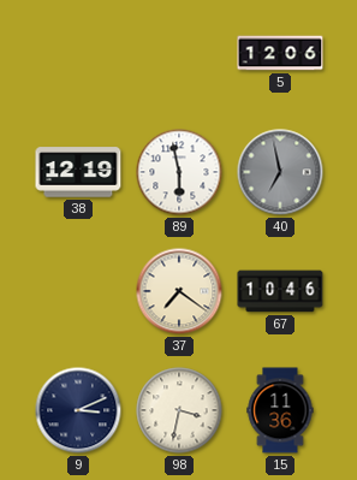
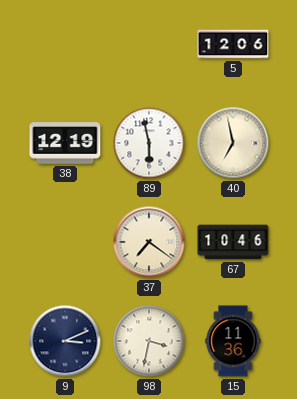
40 dial: grey -> cream (233, 143)
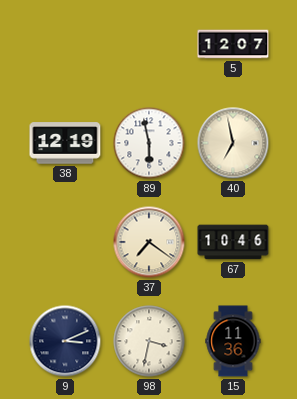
5: 12:06 -> 12:07 (233, 44)
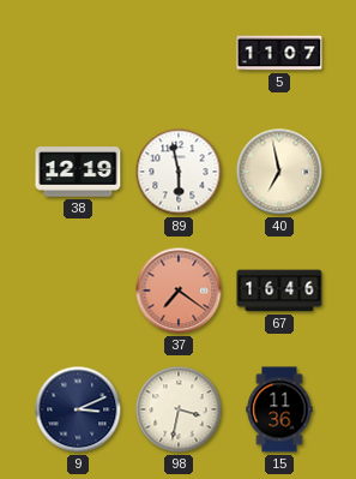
5: 12:07 -> 11:07 (279, 53)
37 dial: cream -> salmon (179, 291)
67: 10:46 -> 16:46 (279, 291)
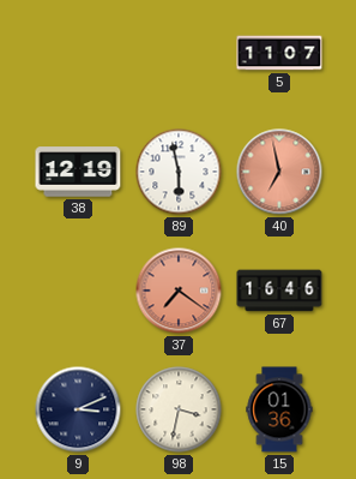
40 dial: cream -> salmon (279, 172)
15: 11:36 -> 01:36 (279, 409)
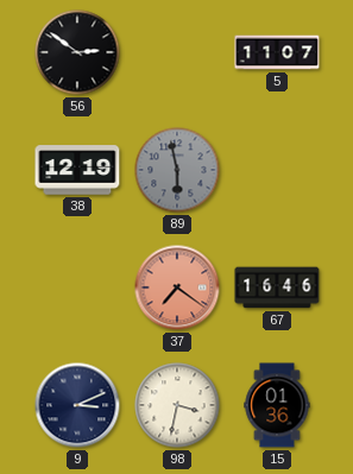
56: none -> 2:51 (77, 52)
89 dial: white -> grey (177, 170)
40: 6:58 -> none (279, 172)
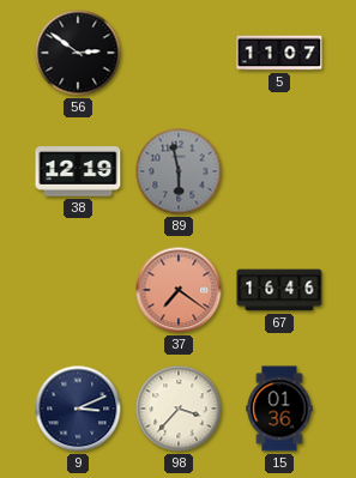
98: 3:32 -> 3:37 (179, 409)
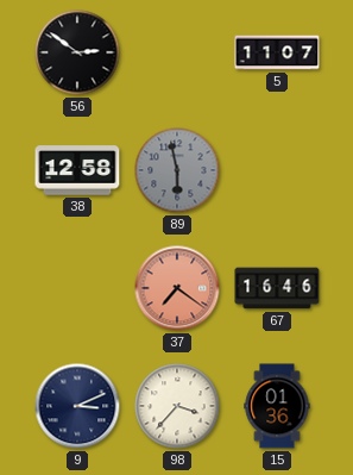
38: 12:19 -> 12:58 (77, 170)
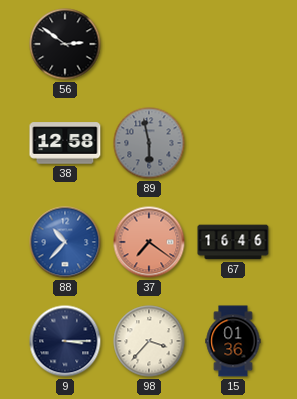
5: 11:07 -> none (277, 52)
88: none -> 10:37 (65, 242)
9: 3:11 -> 3:15 (65, 341)
